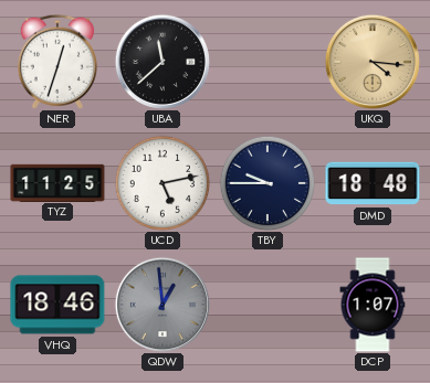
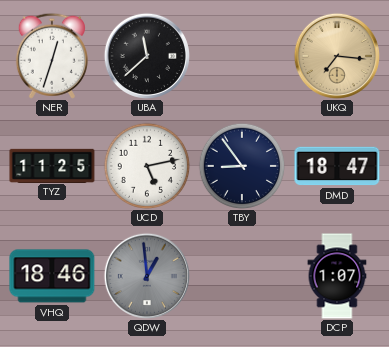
UKQ: 4:16 -> 7:16 (337, 56)
TBY: 9:45 -> 8:54 (242, 166)
DMD: 18:48 -> 18:47 (337, 166)
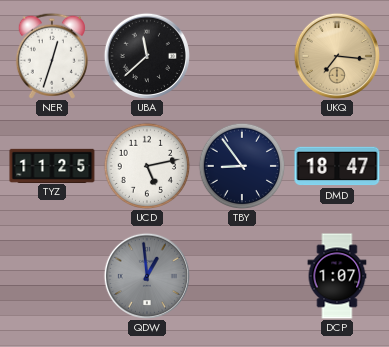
VHQ: 18:46 -> none (52, 276)
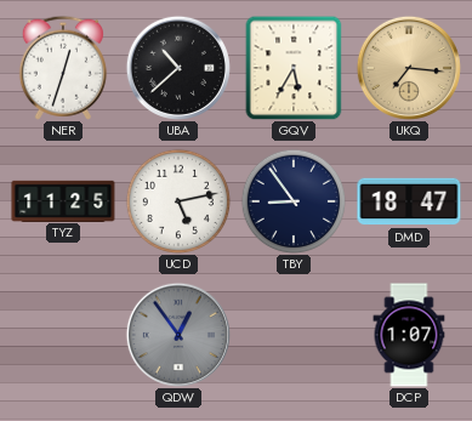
UBA: 11:38 -> 10:38 (178, 68)
GQV: none -> 5:35 (294, 68)
QDW: 12:59 -> 12:54 (178, 335)
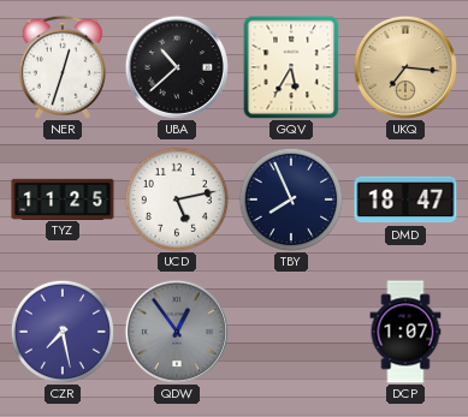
TBY: 8:54 -> 7:56 (291, 199)
CZR: none -> 7:28 (63, 332)
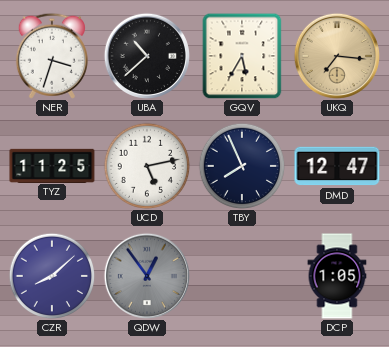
NER: 12:33 -> 3:33 (52, 56)
DMD: 18:47 -> 12:47 (337, 166)
CZR: 7:28 -> 8:08 (52, 276)
DCP: 1:07 -> 1:05 (337, 276)
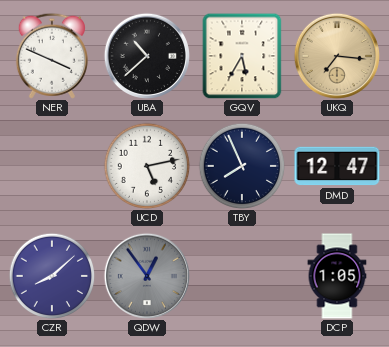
NER: 3:33 -> 3:49 (52, 56)
TYZ: 11:25 -> none (52, 165)
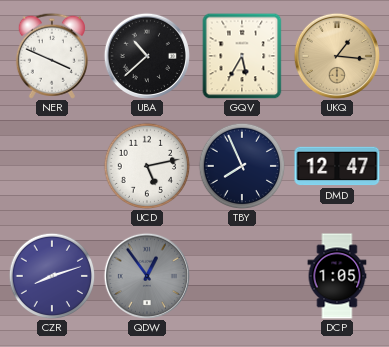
UKQ: 7:16 -> 1:16 (337, 56)
CZR: 8:08 -> 8:12 (52, 276)
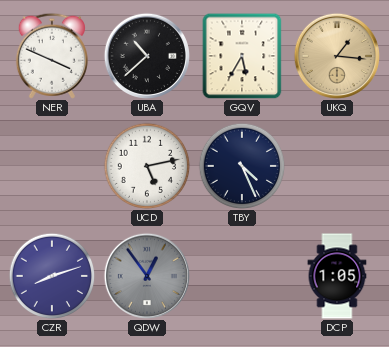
TBY: 7:56 -> 4:26 (242, 166)
DMD: 12:47 -> none (337, 166)
